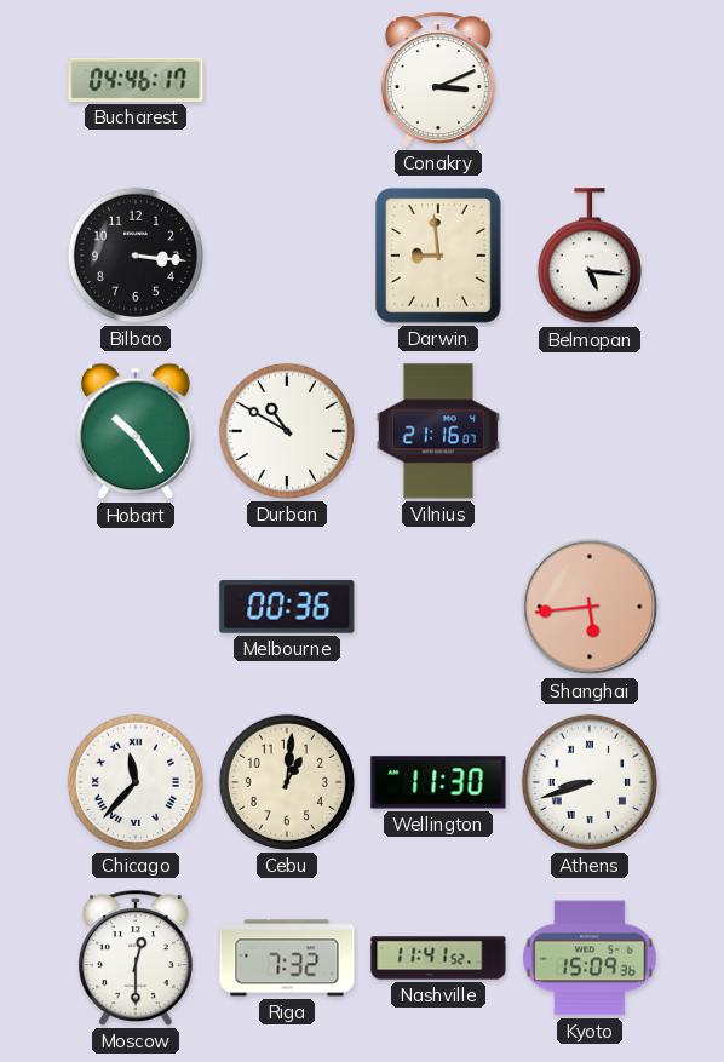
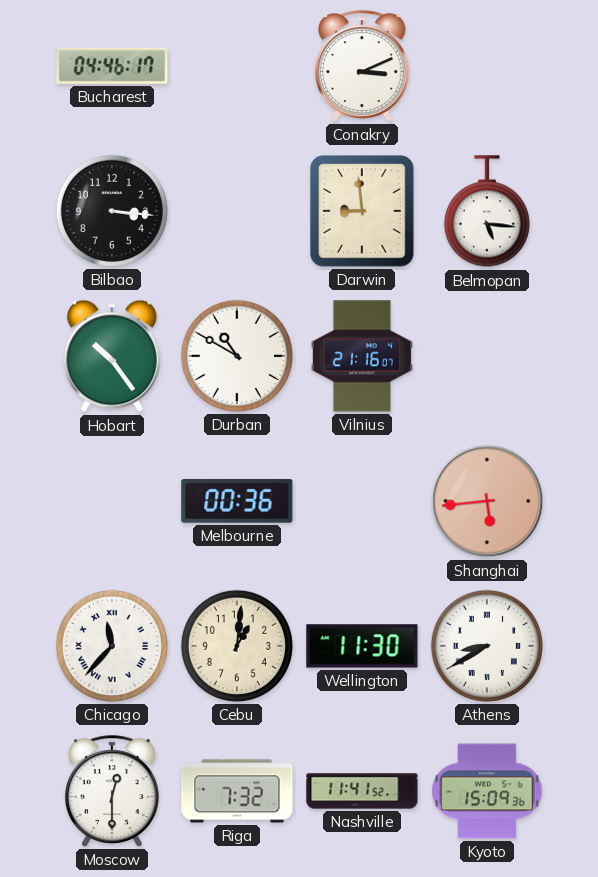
Athens: 8:42 -> 8:40 (487, 646)
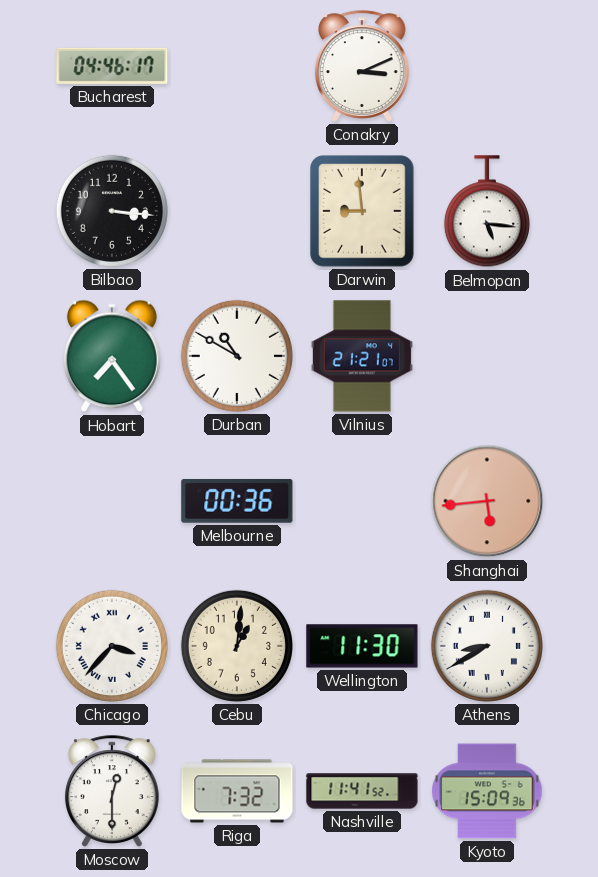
Hobart: 10:24 -> 7:24 (113, 356)
Vilnius: 21:16 -> 21:21 (362, 356)
Chicago: 11:37 -> 3:37 (112, 646)
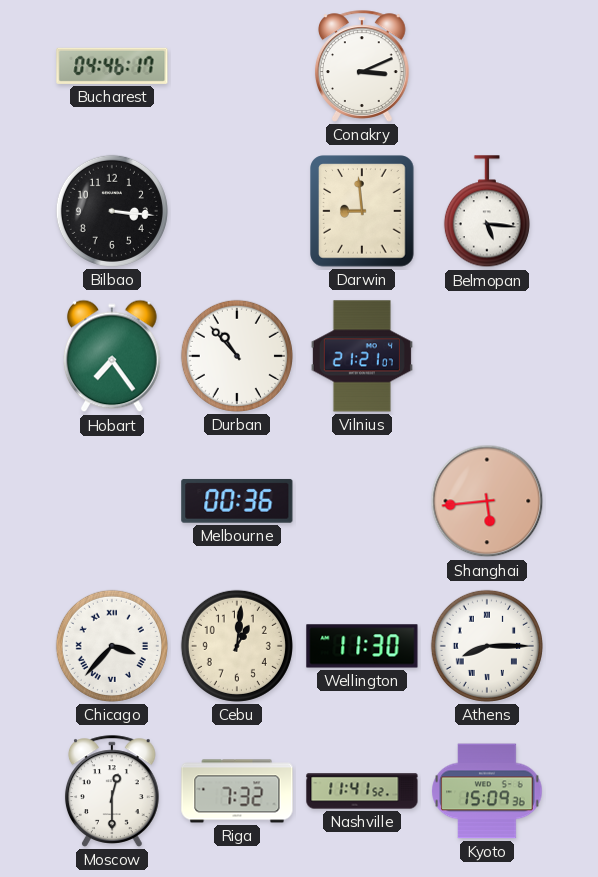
Durban: 10:50 -> 10:53 (237, 356)
Athens: 8:40 -> 8:15 (487, 646)
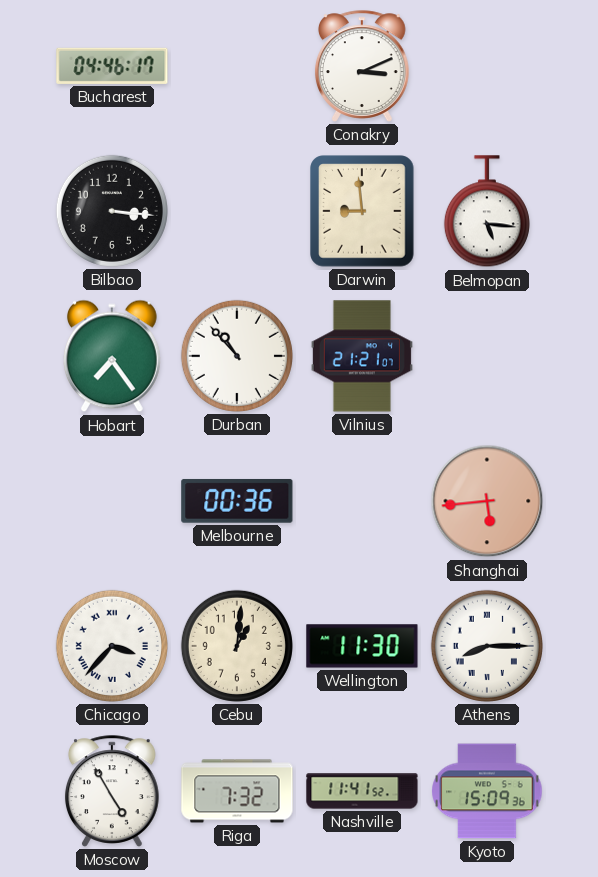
Moscow: 12:30 -> 4:55 (112, 791)
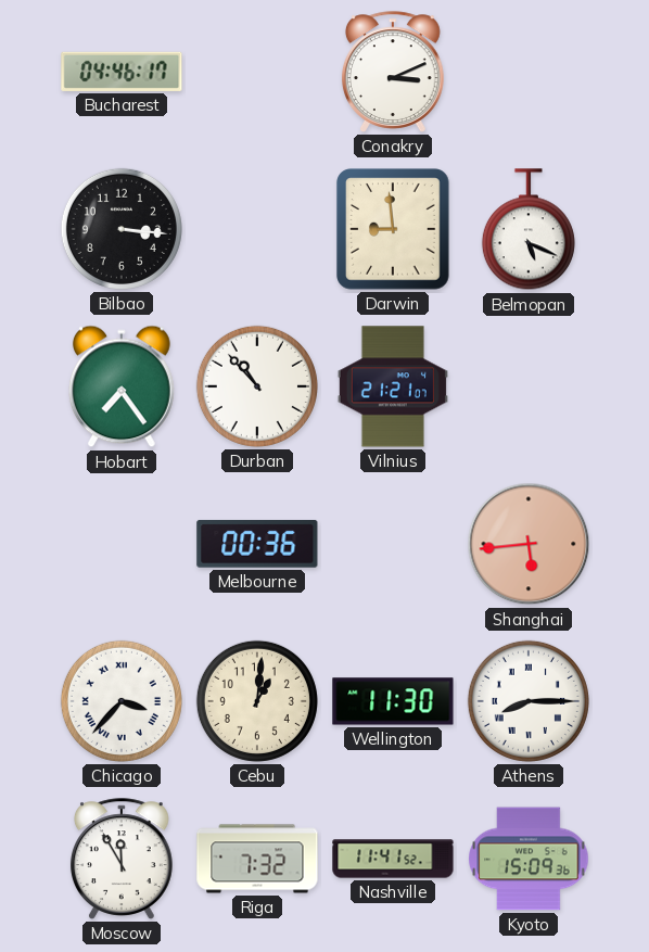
Belmopan: 5:16 -> 5:19 (529, 230)
Moscow: 4:55 -> 11:55 (122, 859)
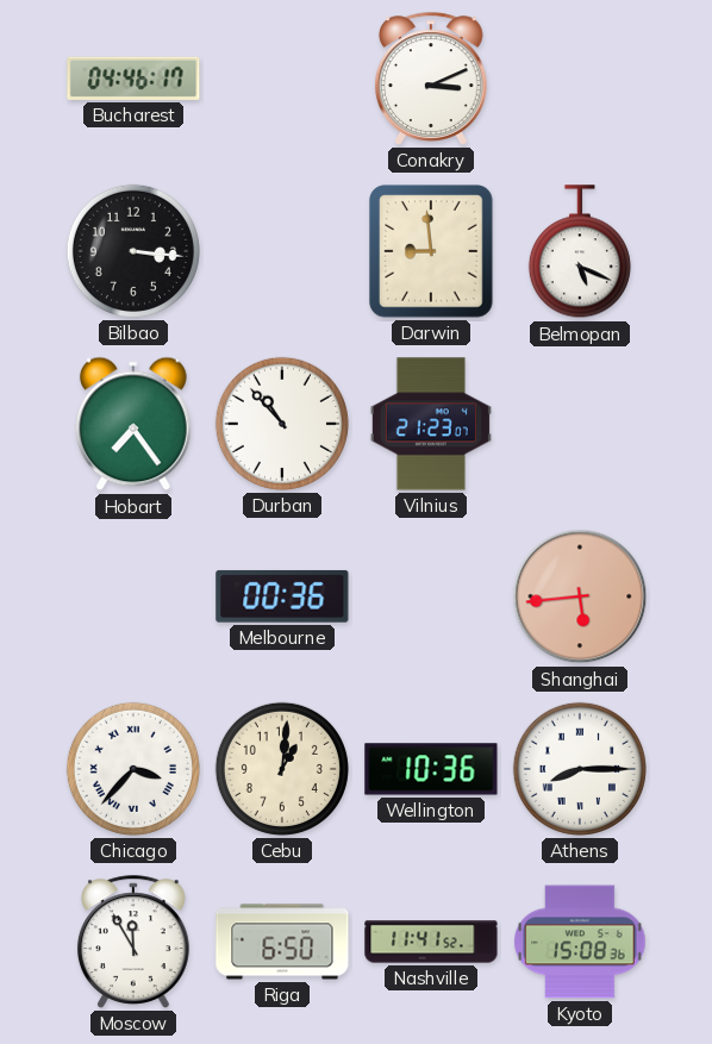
Vilnius: 21:21 -> 21:23 (431, 424)
Wellington: 11:30 -> 10:36 (431, 769)
Riga: 7:32 -> 6:50 (282, 942)
Kyoto: 15:09 -> 15:08 (580, 942)
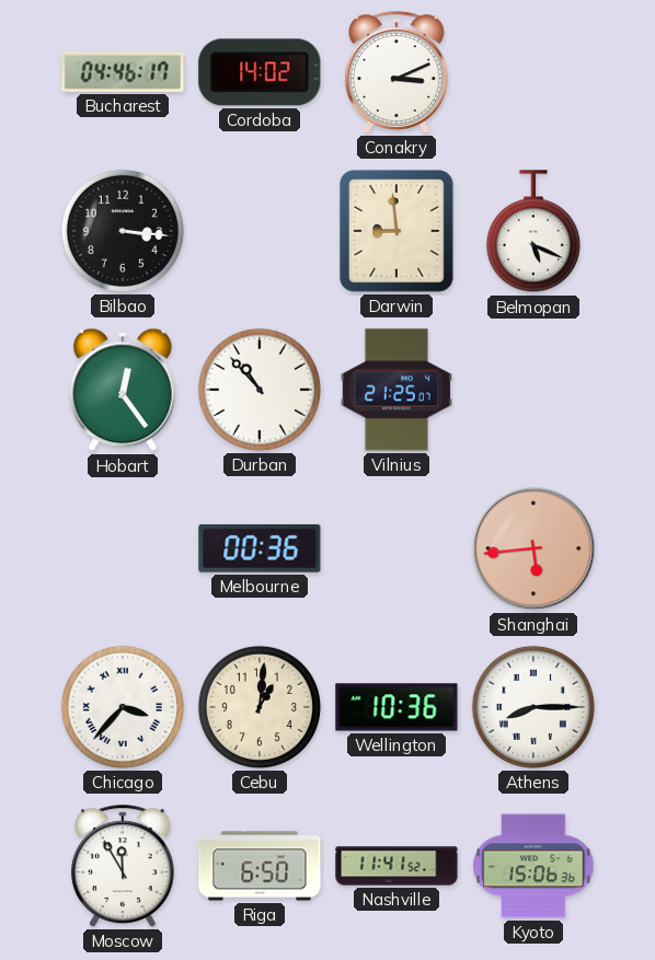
Cordoba: none -> 14:02 (260, 72)
Hobart: 7:24 -> 12:24 (124, 390)
Vilnius: 21:23 -> 21:25 (397, 390)
Kyoto: 15:08 -> 15:06 (533, 866)
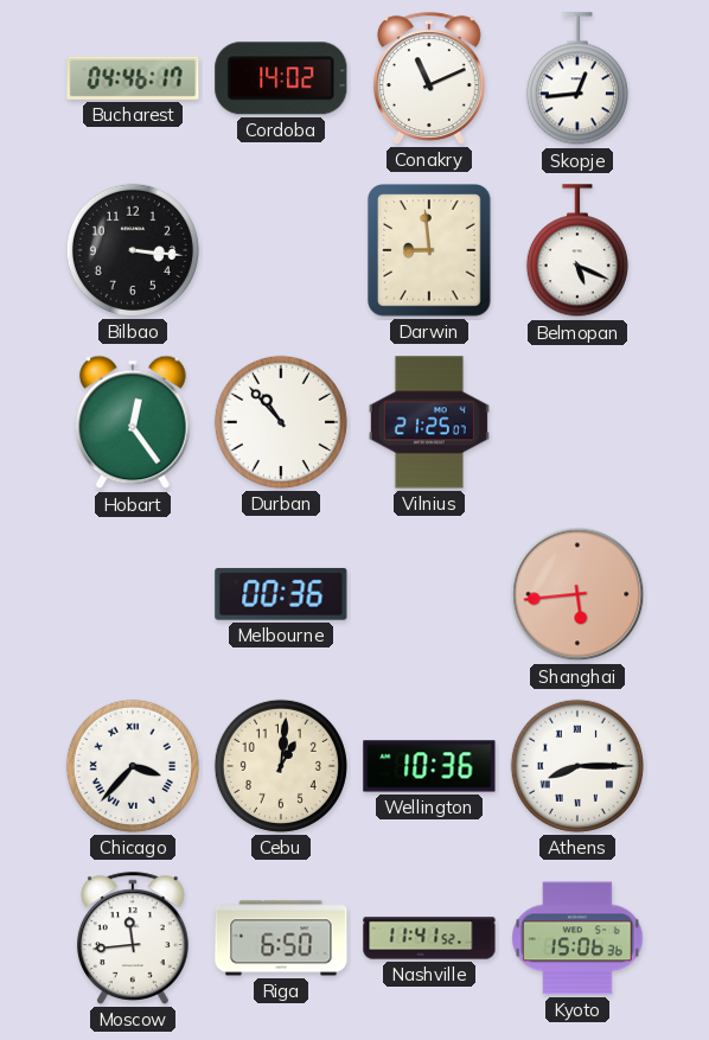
Conakry: 3:11 -> 11:11 (429, 78)
Skopje: none -> 12:44 (577, 79)
Moscow: 11:55 -> 11:44 (133, 938)
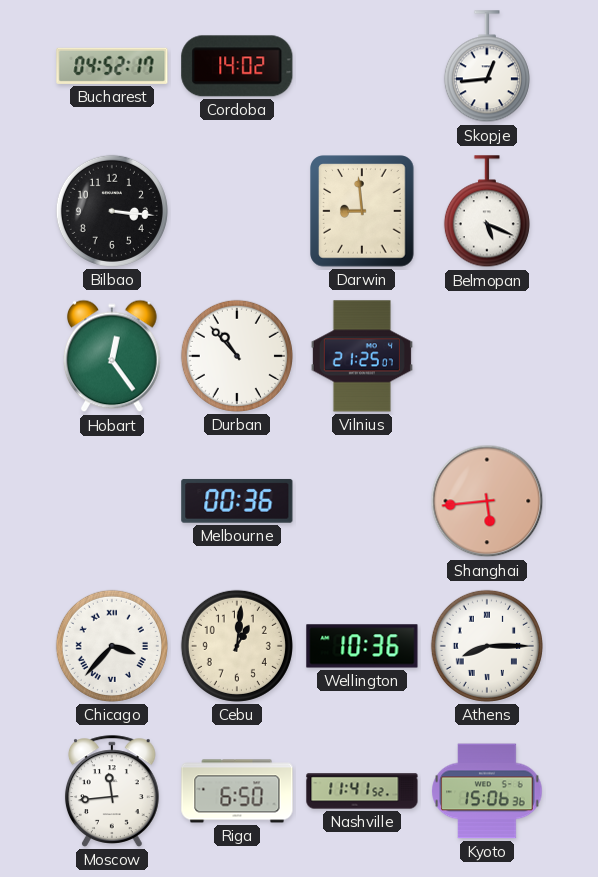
Bucharest: 04:46 -> 04:52 (112, 66)
Conakry: 11:11 -> none (429, 78)
